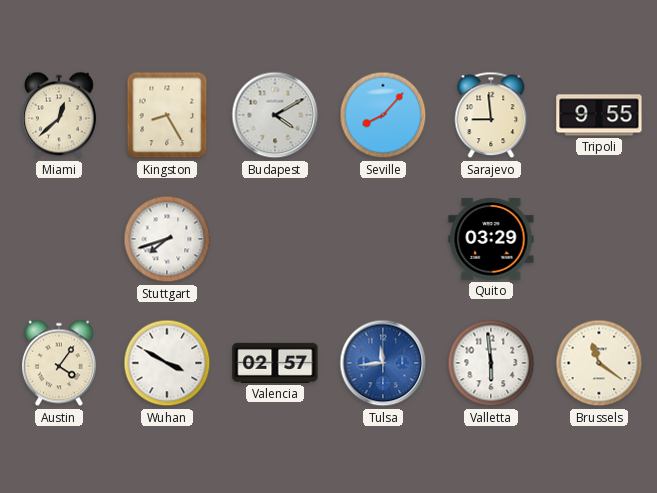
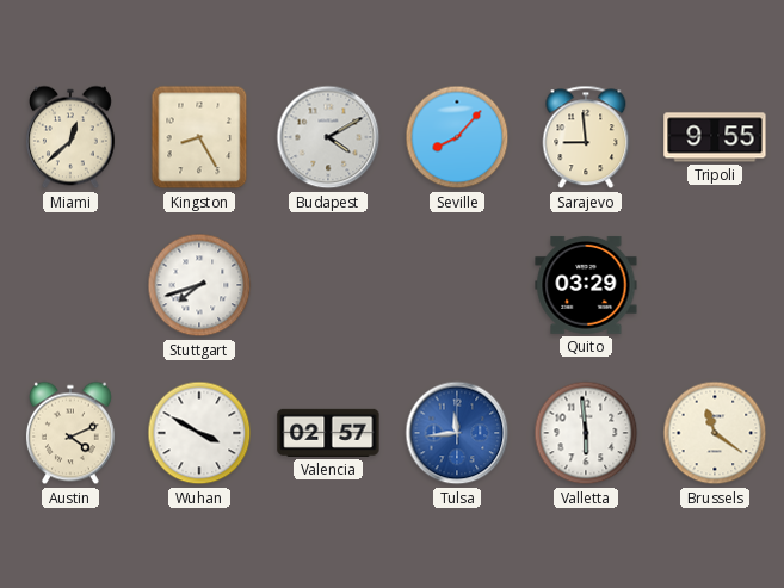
Austin: 4:06 -> 4:11 (70, 433)
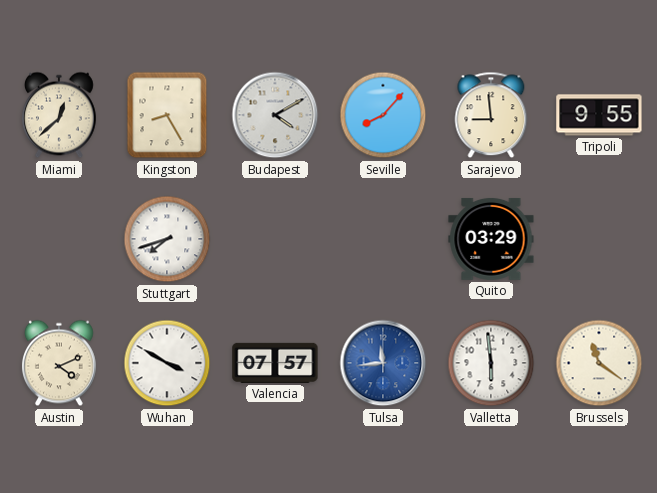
Valencia: 02:57 -> 07:57 (275, 363)
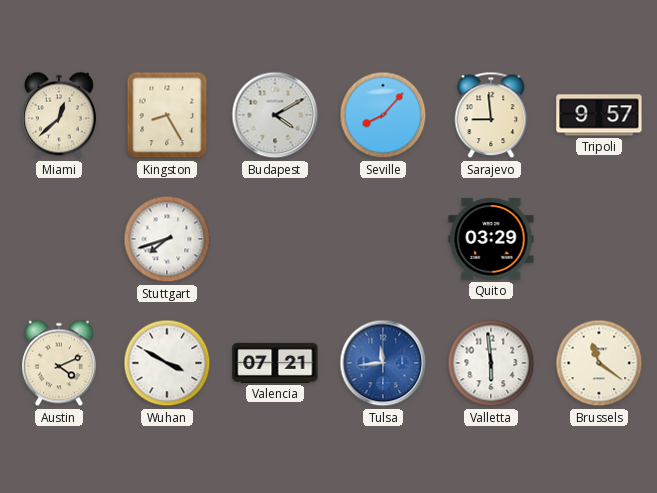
Tripoli: 9:55 -> 9:57 (599, 115)
Valencia: 07:57 -> 07:21 (275, 363)
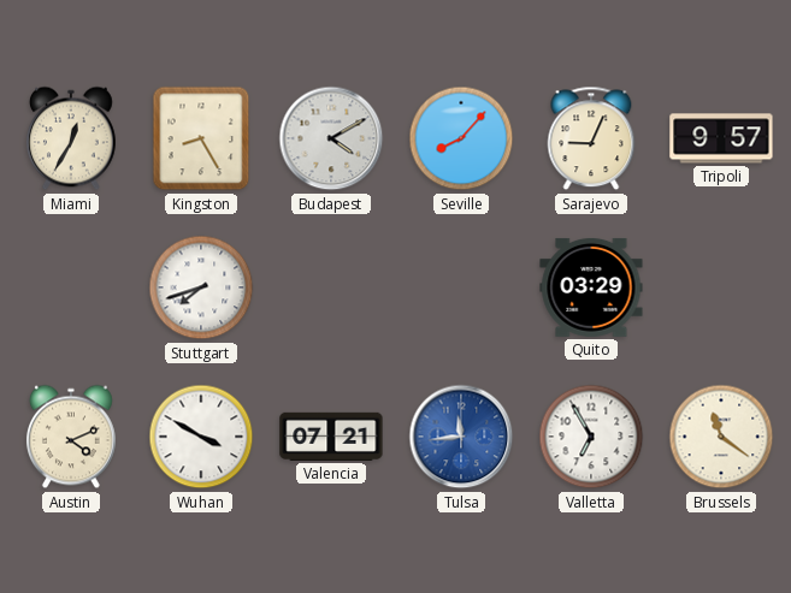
Miami: 12:38 -> 12:35 (71, 138)
Sarajevo: 8:59 -> 9:04 (591, 138)
Valletta: 5:59 -> 6:55 (591, 437)
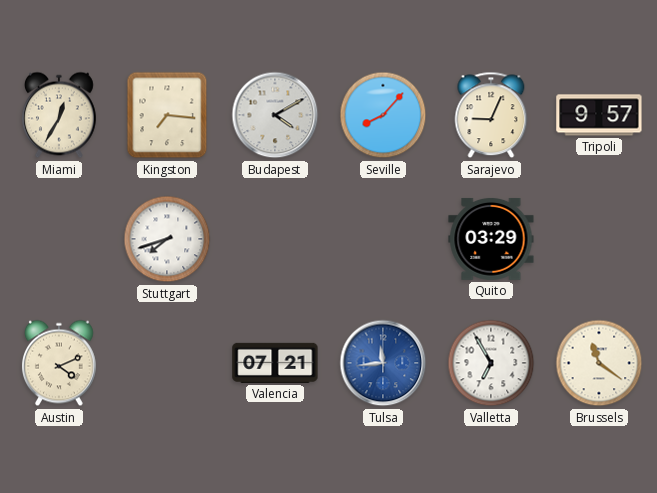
Kingston: 8:25 -> 7:16 (167, 115)
Wuhan: 3:50 -> none (201, 437)
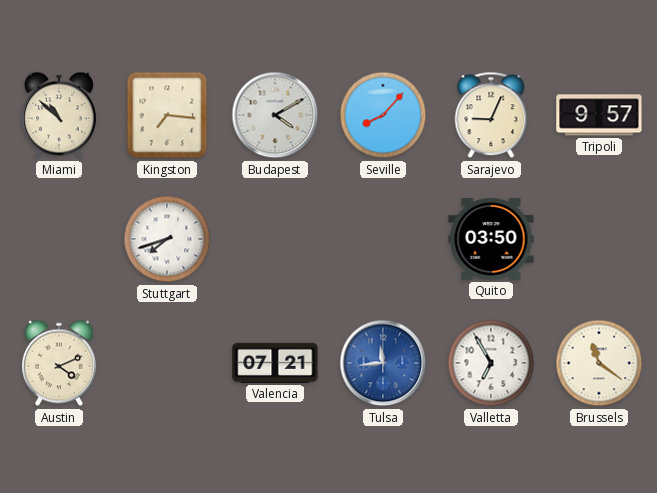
Miami: 12:35 -> 10:52 (59, 115)
Quito: 03:29 -> 03:50 (491, 239)
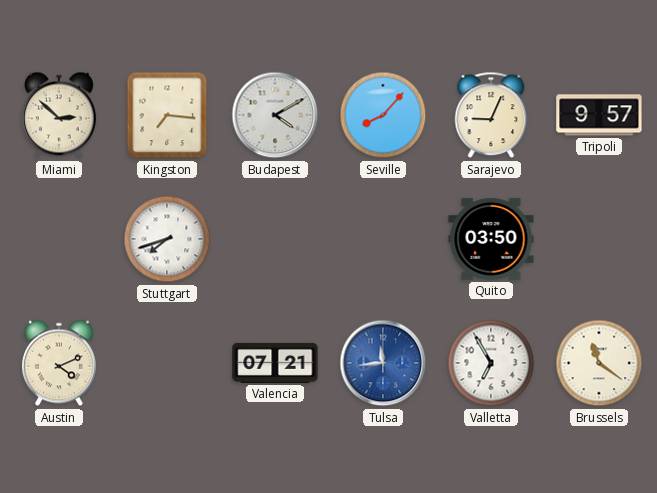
Miami: 10:52 -> 2:52 (59, 115)
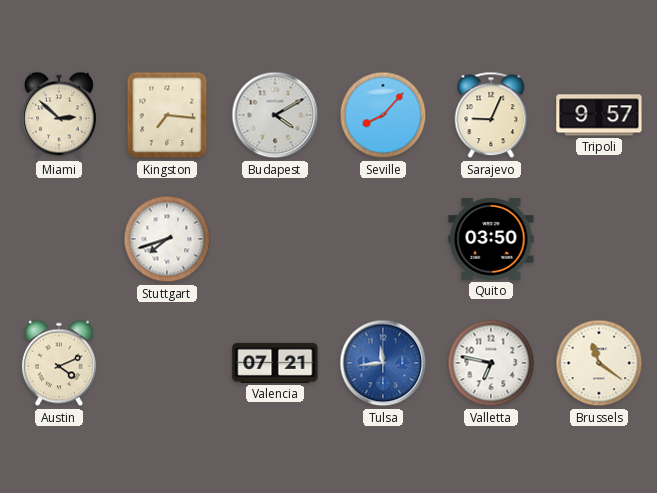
Valletta: 6:55 -> 6:47 (491, 363)
